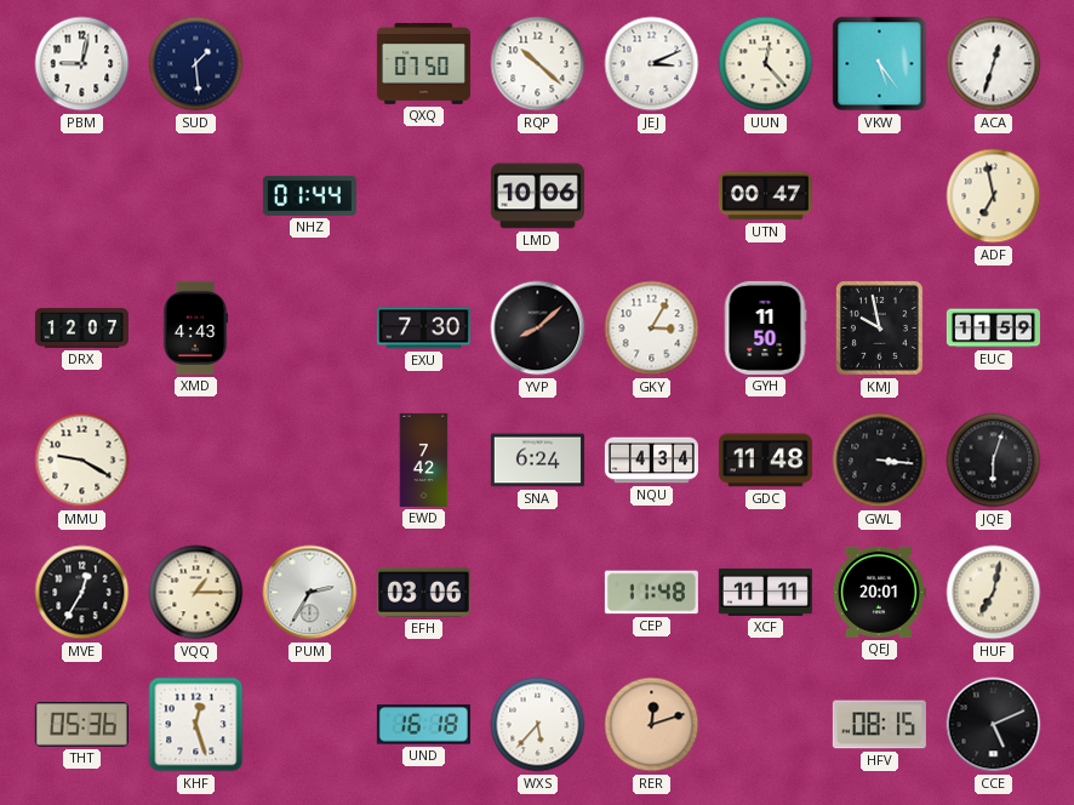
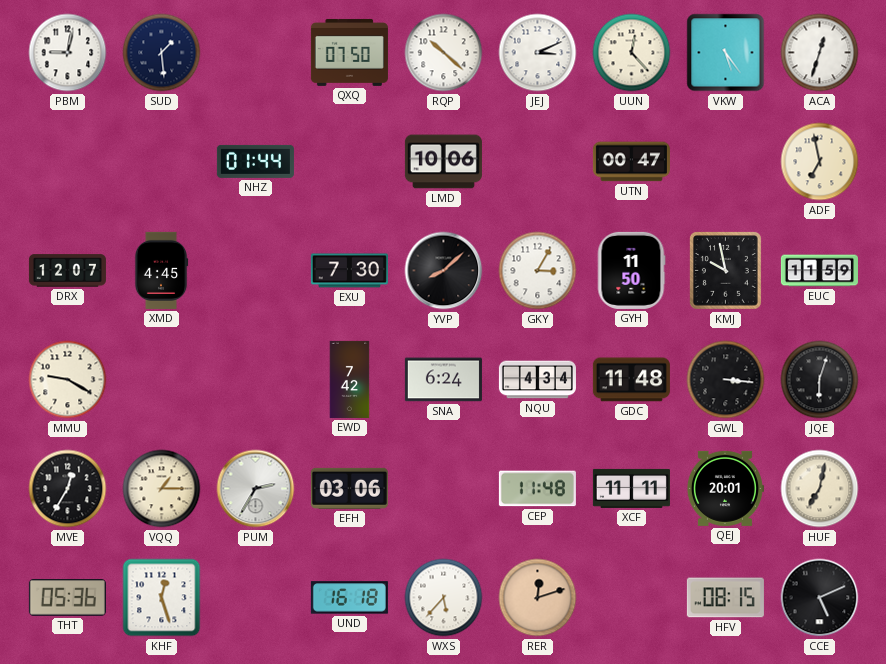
XMD: 4:43 -> 4:45 (161, 270)
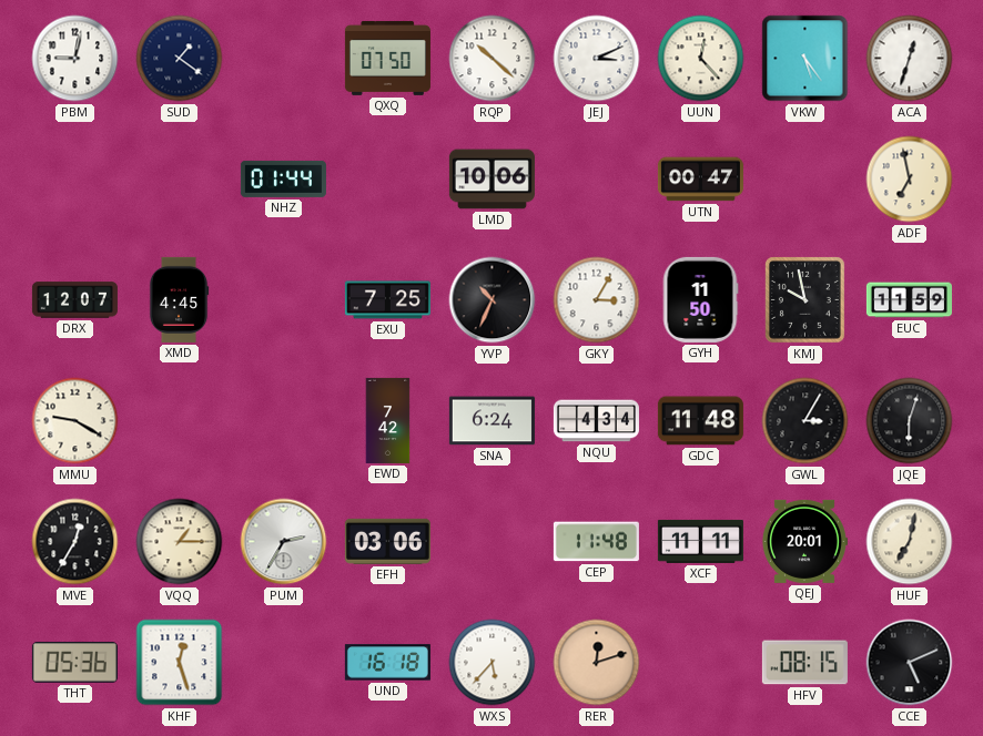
SUD: 1:29 -> 1:21 (180, 59)
EXU: 7:30 -> 7:25 (387, 300)
YVP: 8:08 -> 10:34 (493, 300)
GWL: 3:16 -> 3:05 (805, 421)
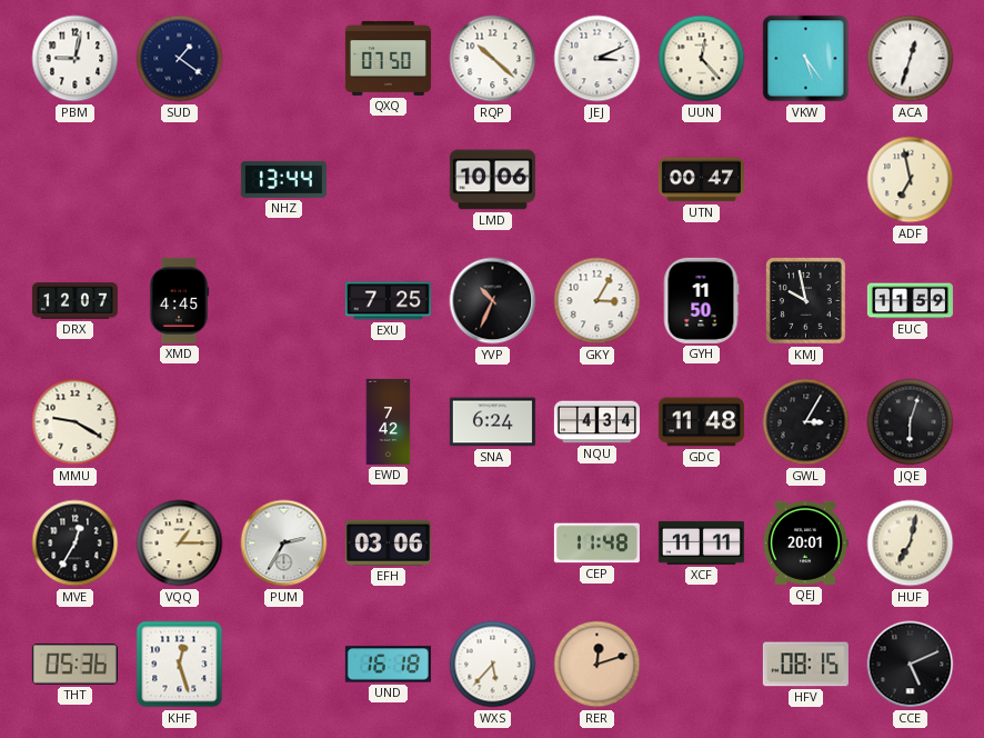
NHZ: 01:44 -> 13:44 (283, 179)
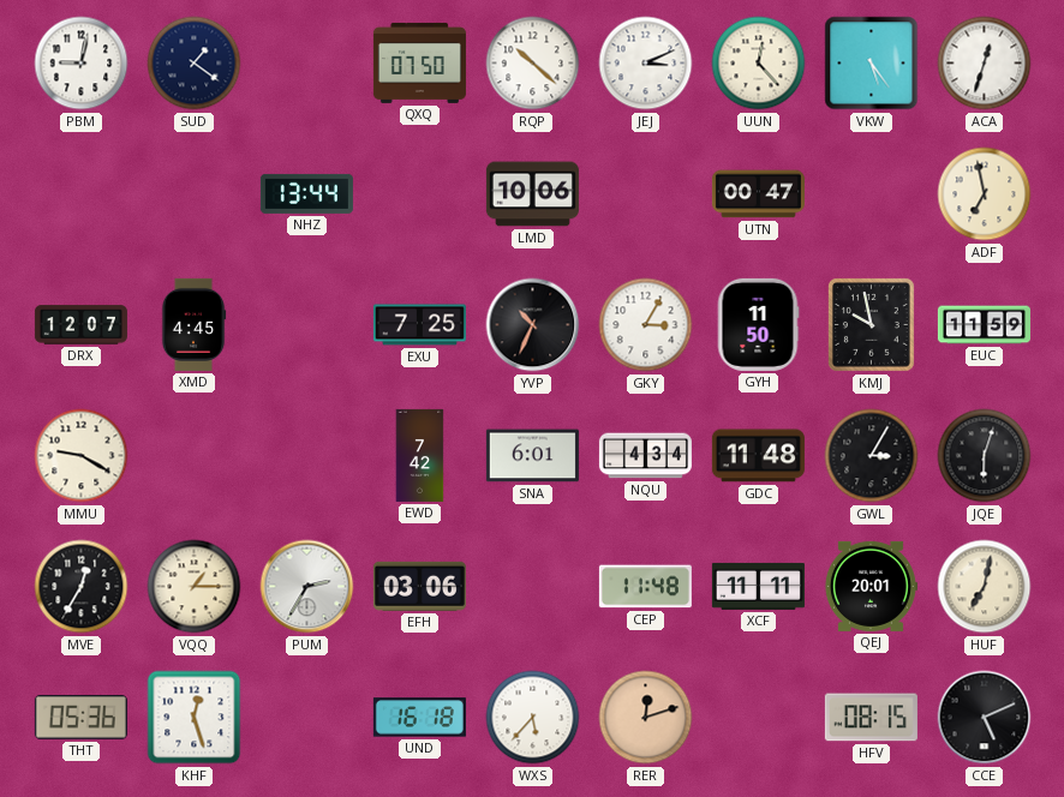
SNA: 6:24 -> 6:01 (532, 456)
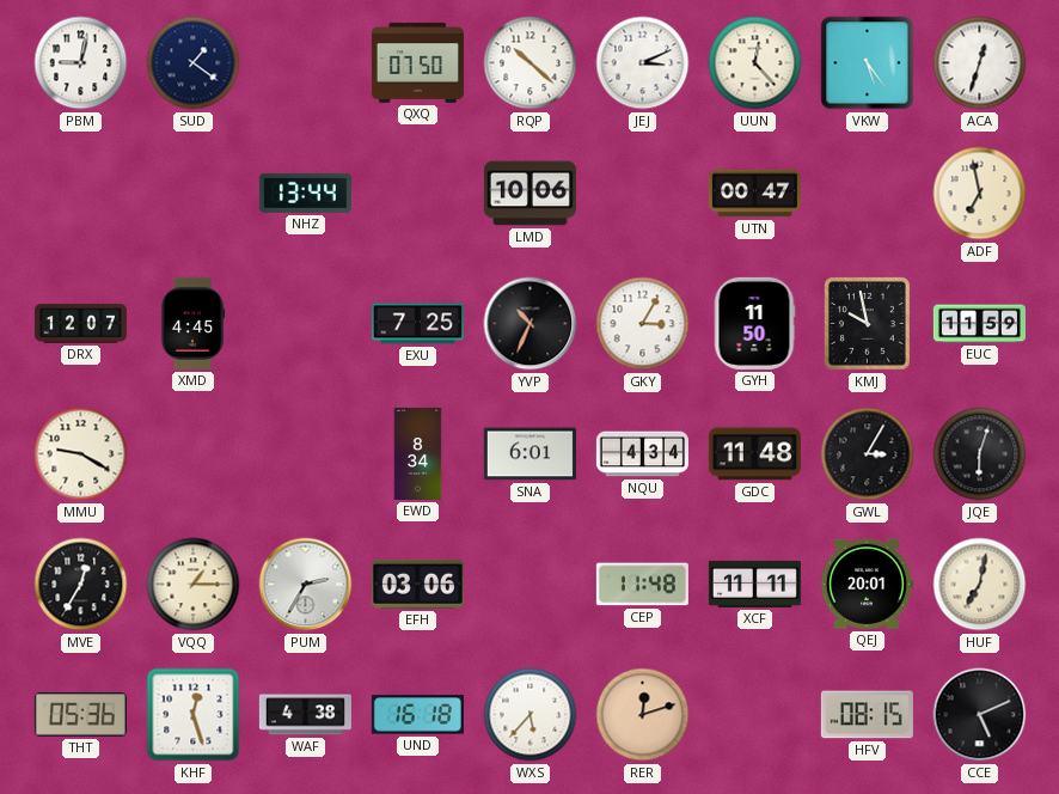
EWD: 7:42 -> 8:34 (418, 453)
WAF: none -> 4:38 (305, 715)
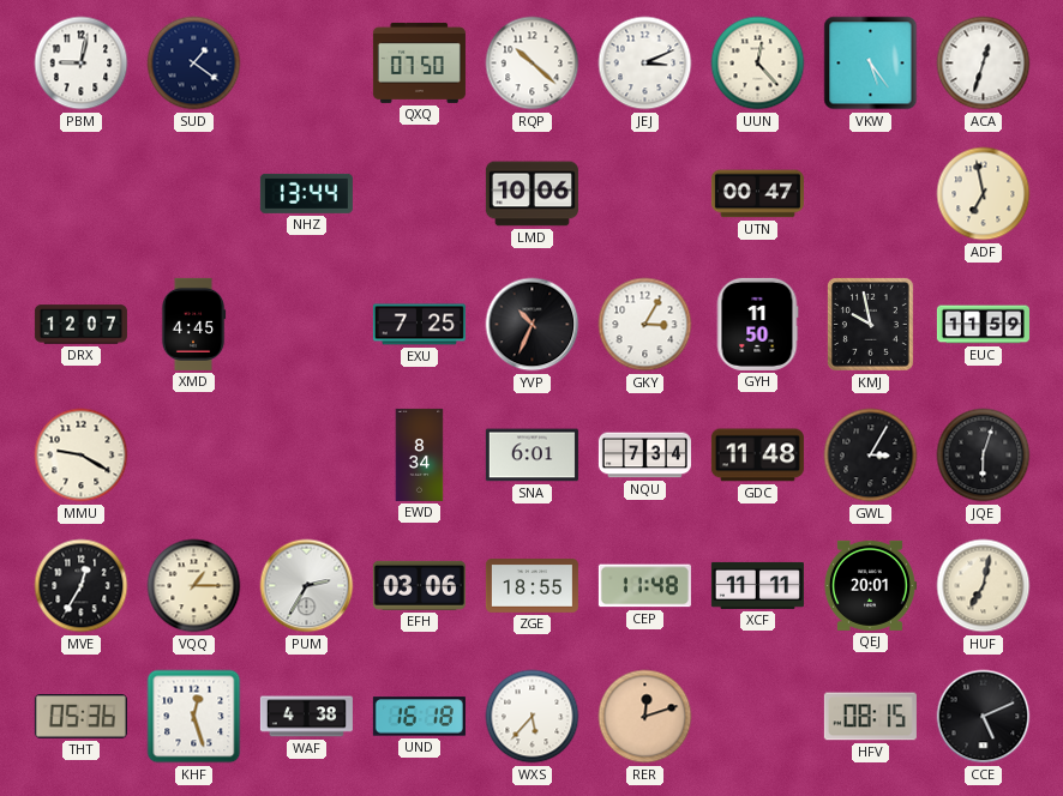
NQU: 4:34 -> 7:34 (644, 456)
ZGE: none -> 18:55 (531, 586)
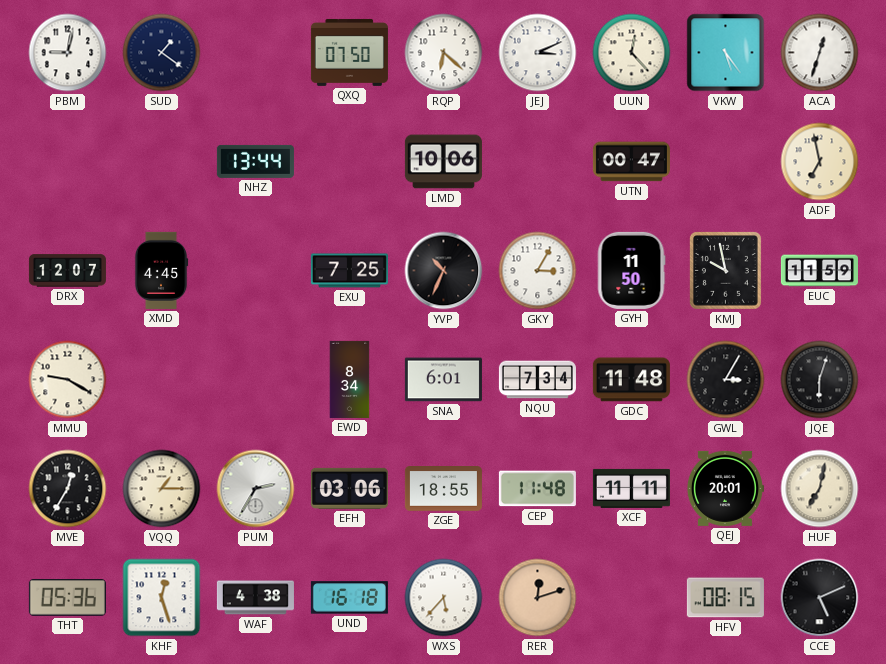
RQP: 10:22 -> 6:22 (444, 53)
